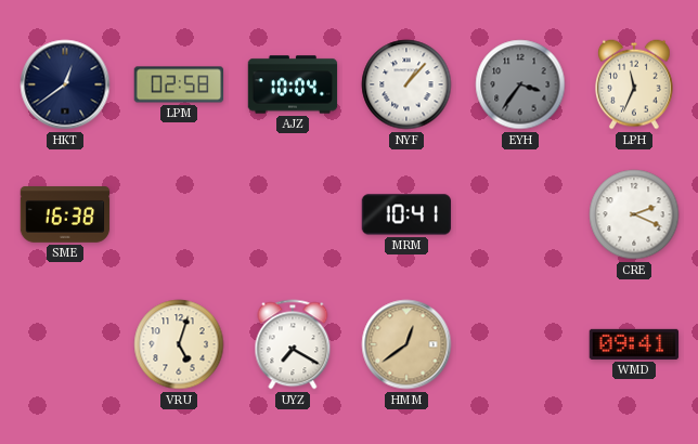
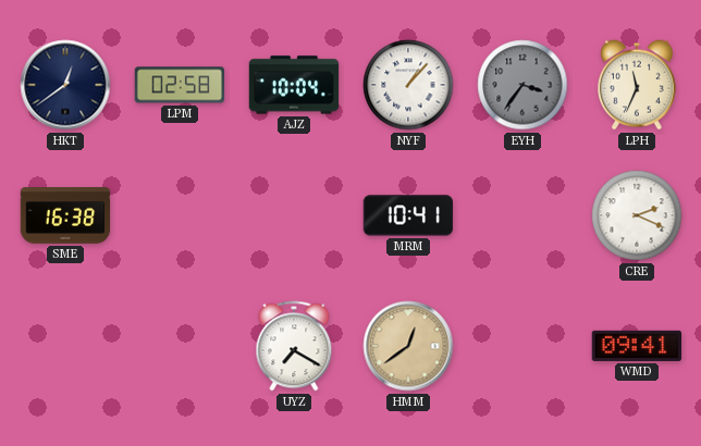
VRU: 5:03 -> none (179, 344)
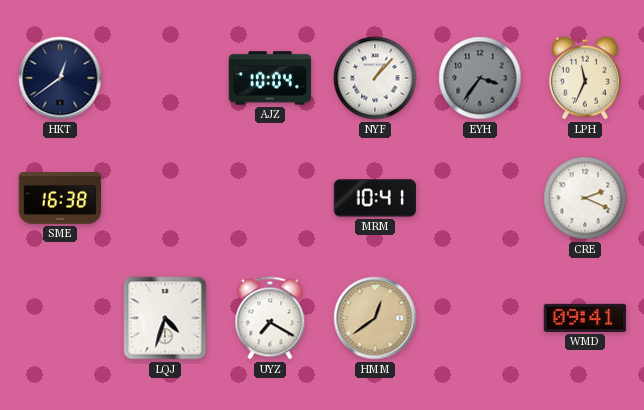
LPM: 02:58 -> none (180, 85)
LQJ: none -> 4:33 (165, 318)
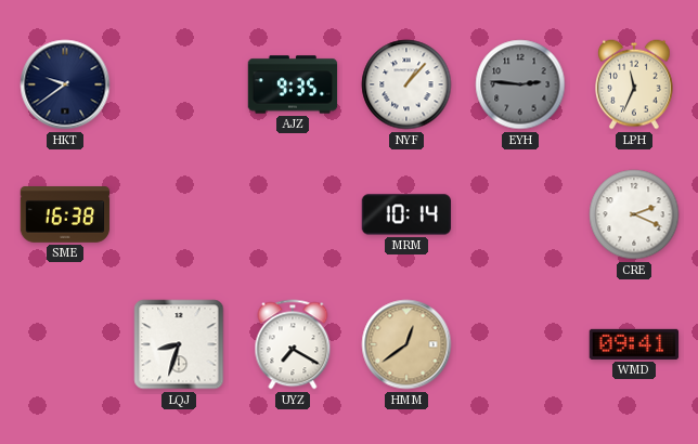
HKT: 12:39 -> 9:39 (65, 84)
AJZ: 10:04 -> 9:35 (293, 84)
EYH: 3:36 -> 2:46 (520, 84)
MRM: 10:41 -> 10:14 (406, 214)
LQJ: 4:33 -> 8:33 (179, 344)
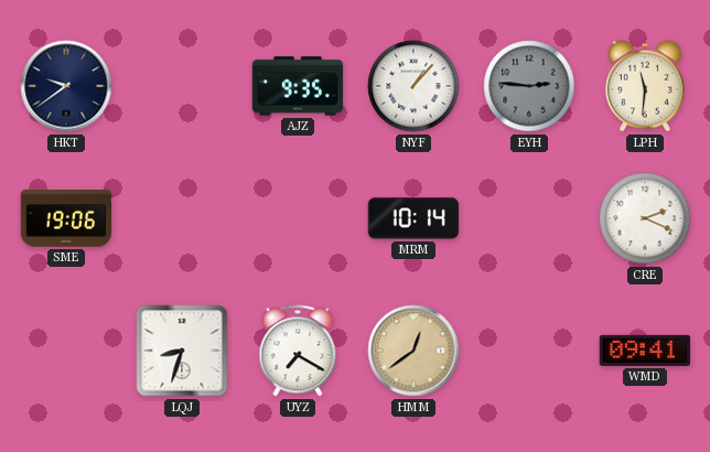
LPH: 11:34 -> 11:31 (645, 86)
SME: 16:38 -> 19:06 (66, 218)
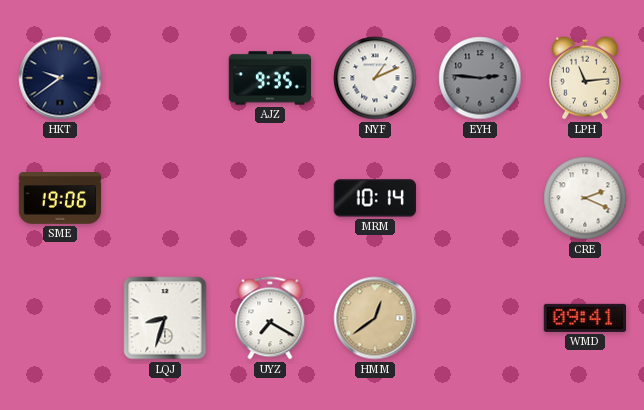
NYF: 1:07 -> 1:11 (375, 78)
LPH: 11:31 -> 11:14 (585, 78)
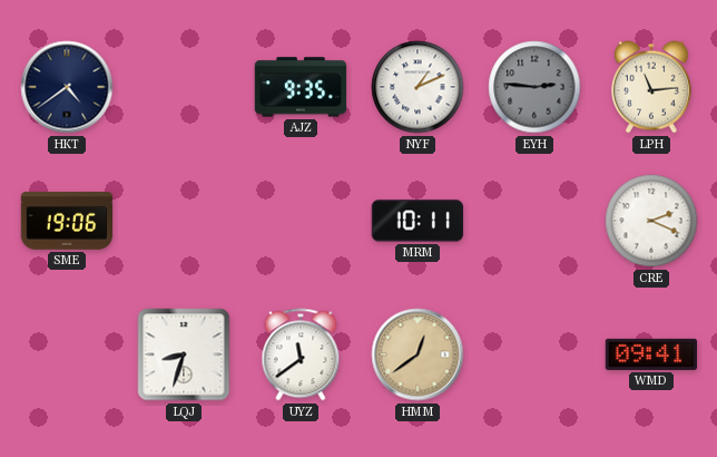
HKT: 9:39 -> 4:39 (67, 87)
MRM: 10:14 -> 10:11 (418, 221)
UYZ: 7:20 -> 11:39 (301, 354)
